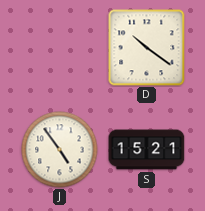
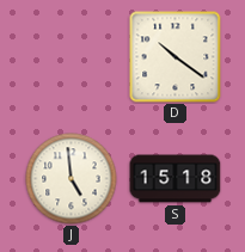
J: 4:54 -> 4:59 (72, 179)
S: 15:21 -> 15:18 (176, 179)
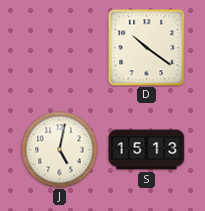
J: 4:59 -> 5:02 (60, 150)
S: 15:18 -> 15:13 (147, 150)
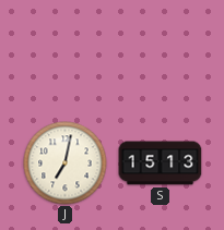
D: 10:21 -> none (147, 48)
J: 5:02 -> 7:02 (66, 164)
